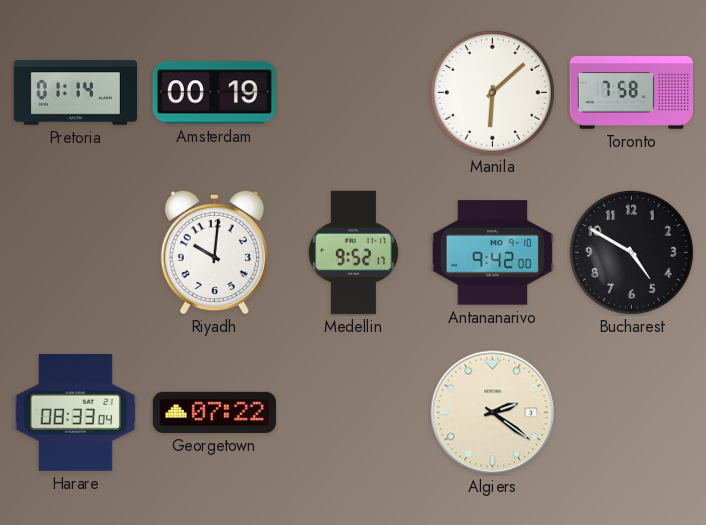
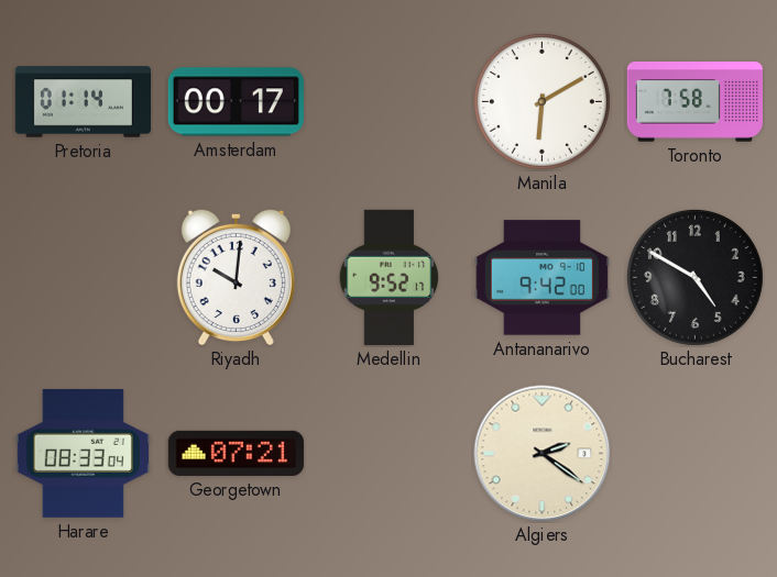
Amsterdam: 00:19 -> 00:17 (236, 102)
Manila: 6:08 -> 6:10 (541, 101)
Georgetown: 07:22 -> 07:21 (236, 453)
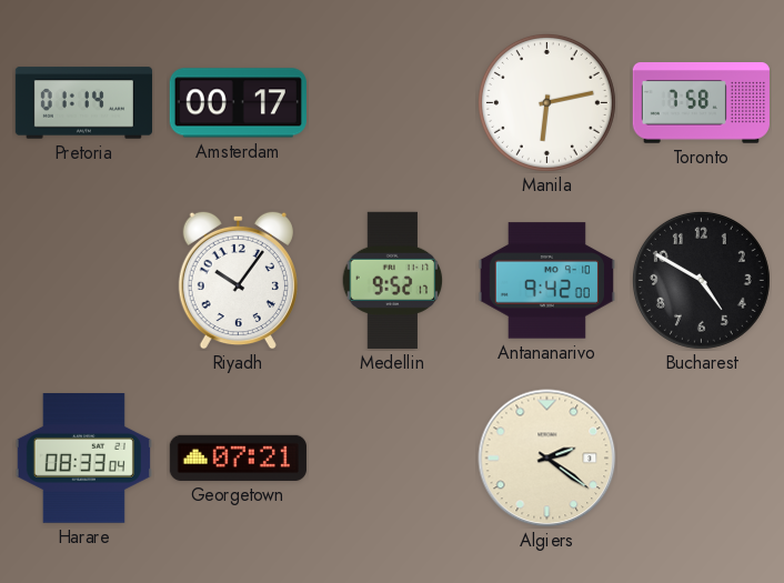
Manila: 6:10 -> 6:13 (546, 102)
Riyadh: 10:01 -> 10:06 (238, 280)
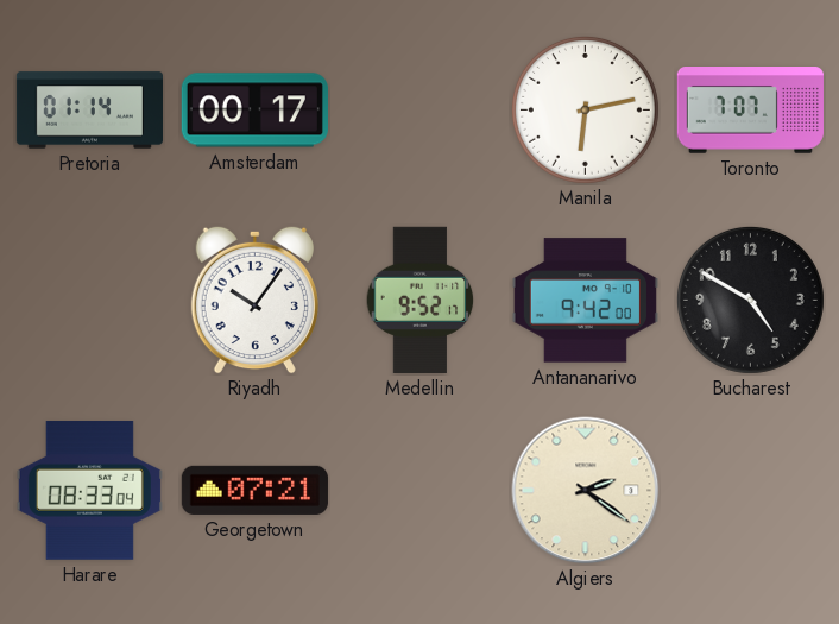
Toronto: 7:58 -> 7:07 (750, 111)
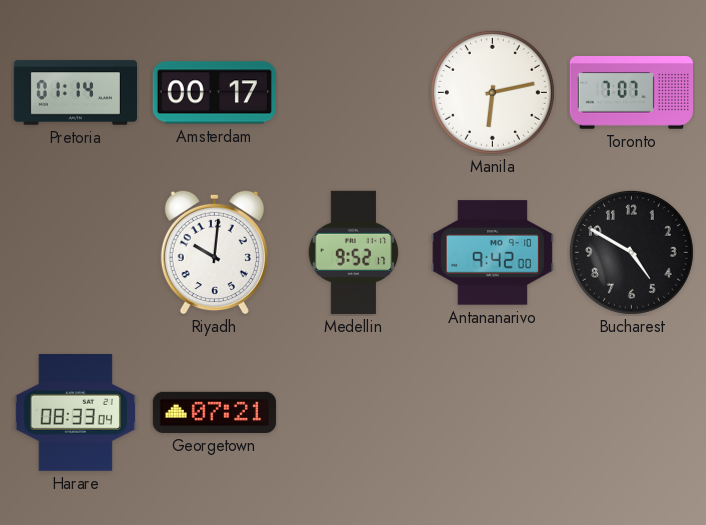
Riyadh: 10:06 -> 10:01 (214, 252)
Algiers: 2:21 -> none (586, 491)
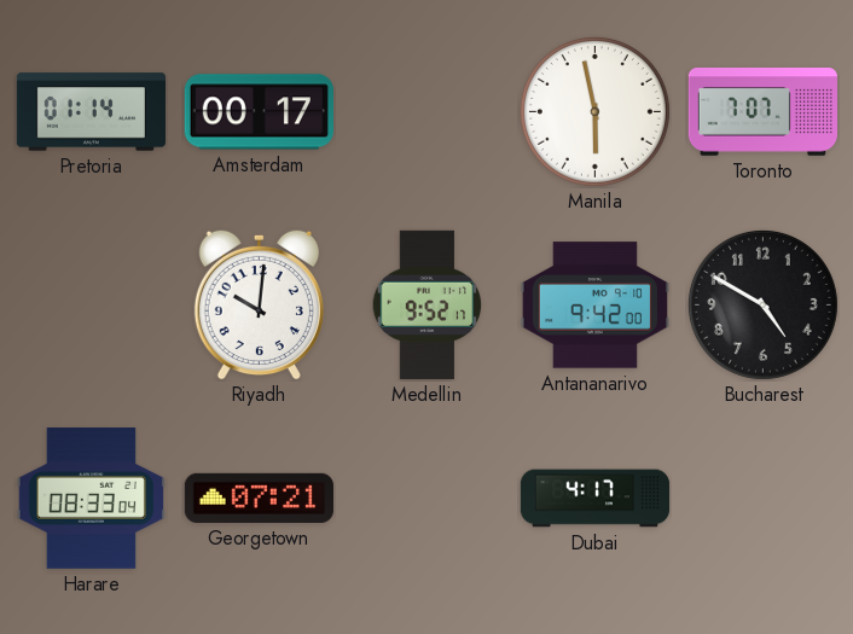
Manila: 6:13 -> 5:58 (594, 111)
Dubai: none -> 4:17 (596, 499)
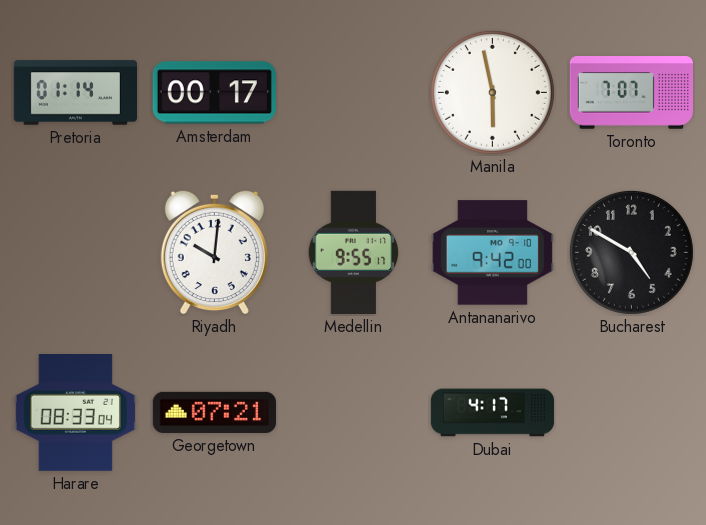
Medellin: 9:52 -> 9:55 (354, 252)
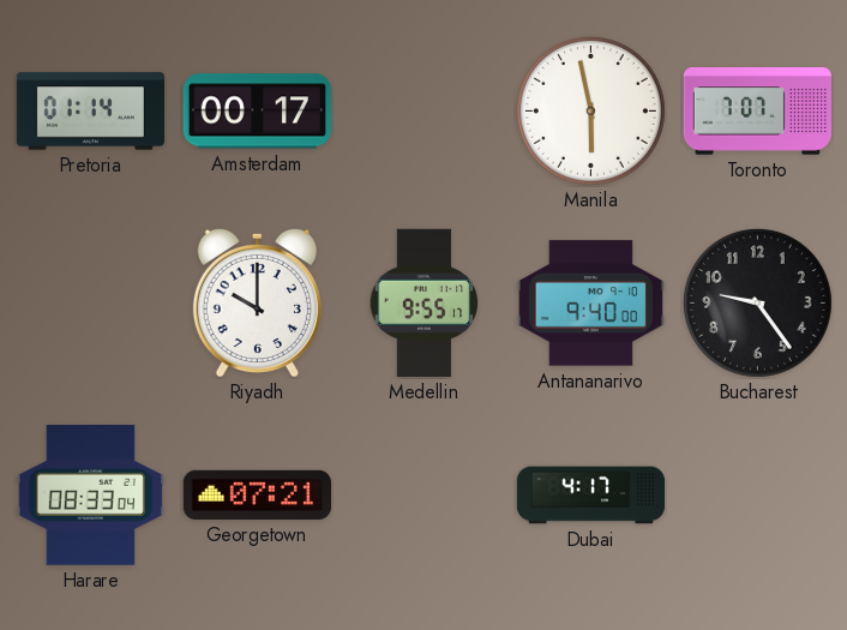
Riyadh: 10:01 -> 10:00 (257, 302)
Antananarivo: 9:42 -> 9:40 (590, 304)
Bucharest: 4:50 -> 9:24 (757, 302)
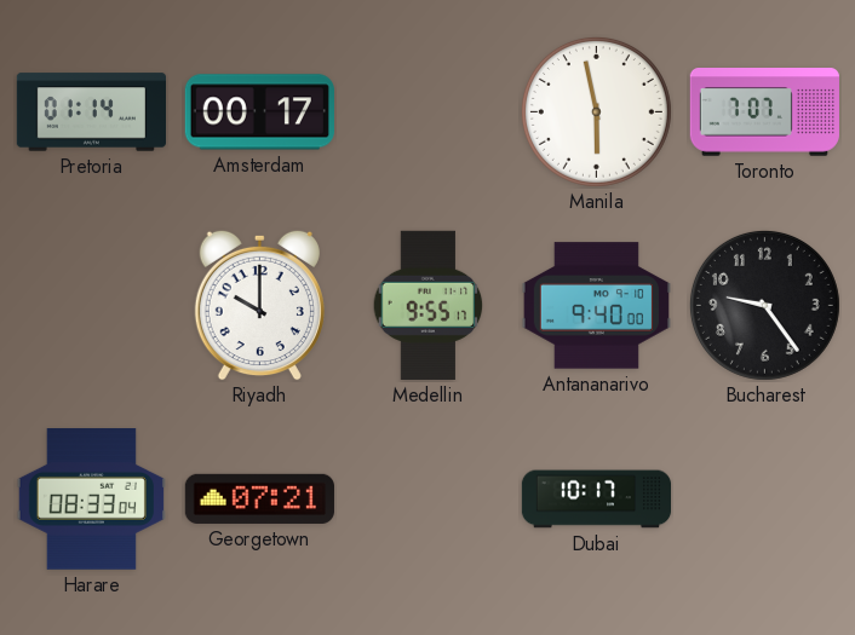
Dubai: 4:17 -> 10:17 (597, 500)
